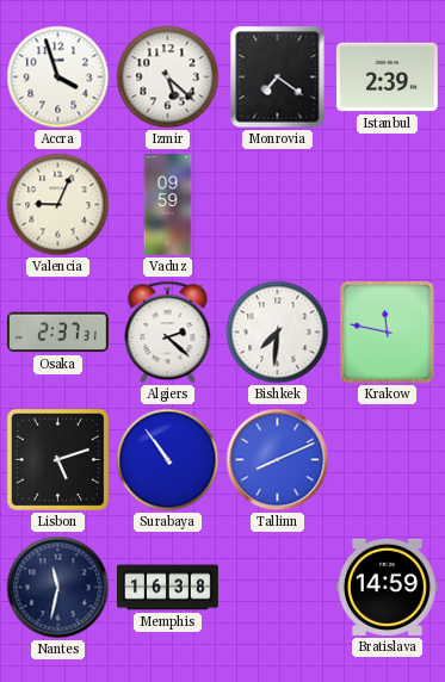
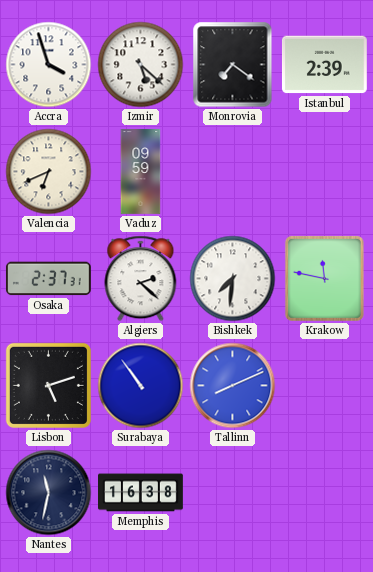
Valencia: 9:04 -> 6:41 (49, 172)
Bratislava: 14:59 -> none (387, 587)
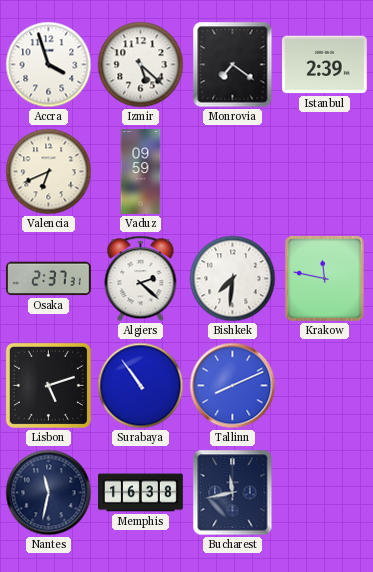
Bucharest: none -> 11:43 (233, 493)
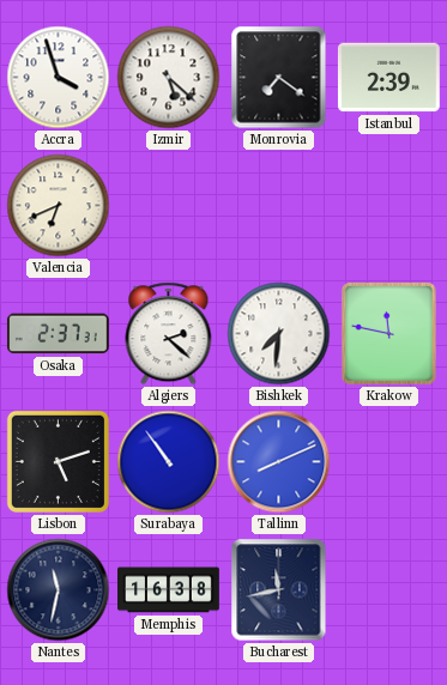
Vaduz: 09:59 -> none (141, 172)
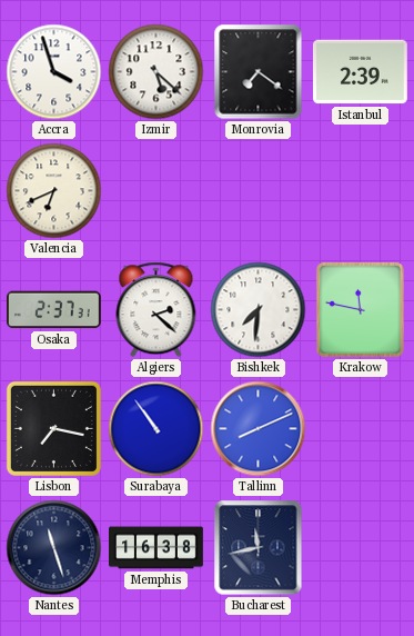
Lisbon: 5:12 -> 7:17 (53, 428)
Nantes: 11:32 -> 11:27 (54, 548)
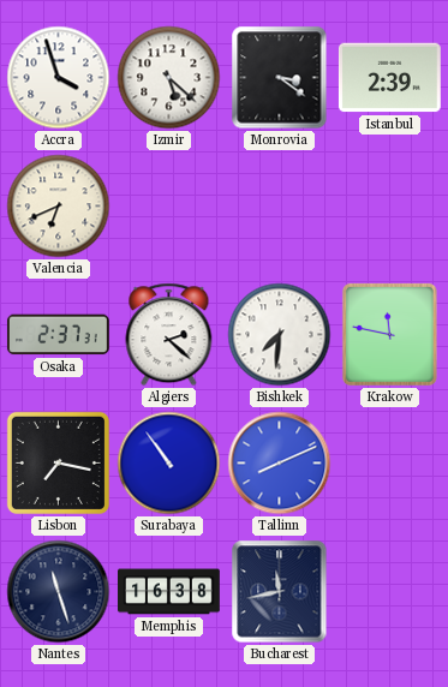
Monrovia: 7:21 -> 3:21 (280, 78)
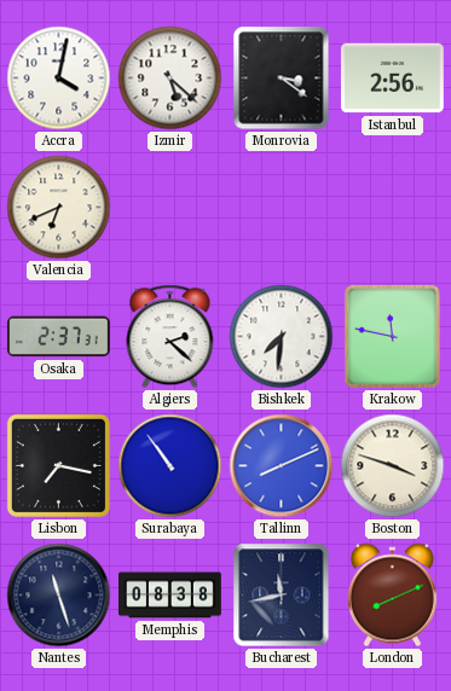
Accra: 3:57 -> 4:02 (59, 79)
Istanbul: 2:39 -> 2:56 (392, 79)
Boston: none -> 3:48 (393, 466)
Memphis: 16:38 -> 08:38 (170, 596)
London: none -> 8:11 (392, 596)
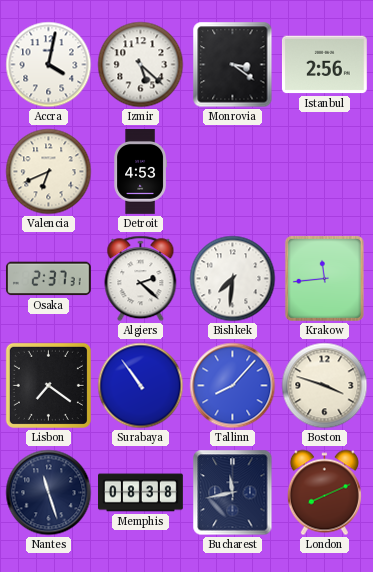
Detroit: none -> 4:53 (140, 172)
Krakow: 11:47 -> 11:44 (324, 278)
Lisbon: 7:17 -> 7:21 (48, 385)
Tallinn: 8:11 -> 8:07 (233, 386)
